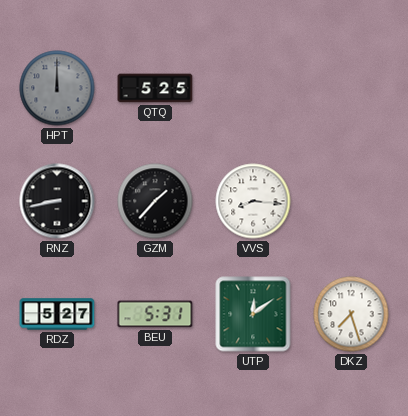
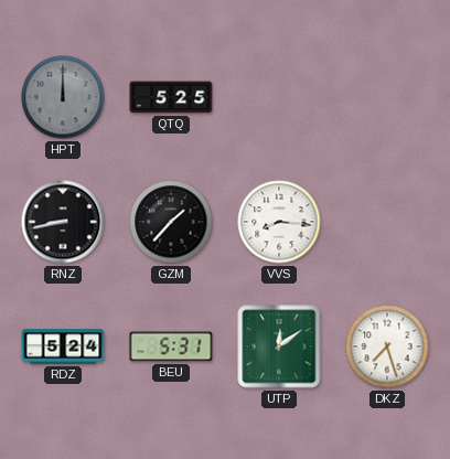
RDZ: 5:27 -> 5:24 (63, 346)
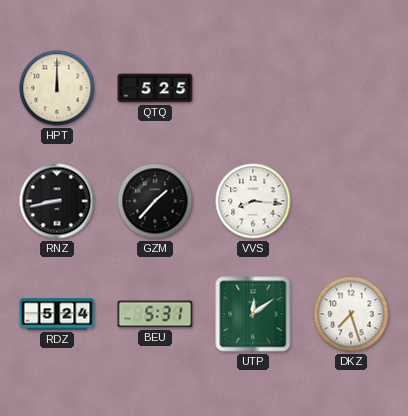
HPT dial: grey -> cream (57, 88)
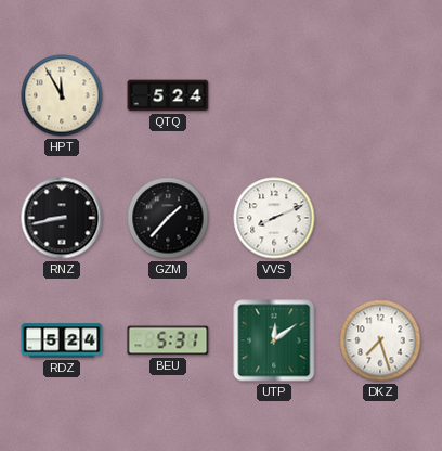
HPT: 12:00 -> 11:55 (62, 95)
QTQ: 5:25 -> 5:24 (168, 95)
VVS: 8:16 -> 8:11 (274, 218)
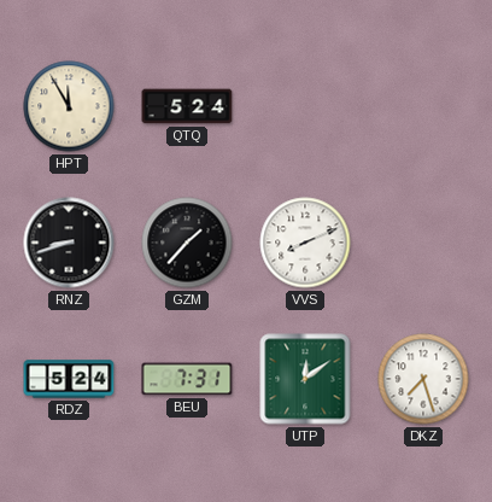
RNZ: 8:43 -> 8:42 (69, 243)
BEU: 5:31 -> 7:31 (187, 379)
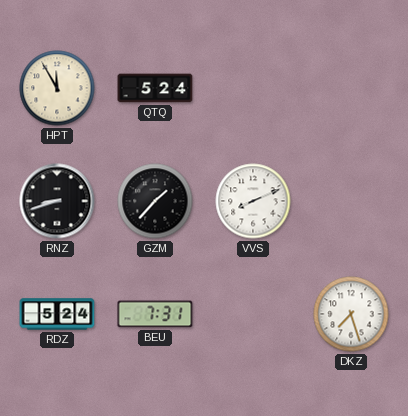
UTP: 12:09 -> none (305, 379)
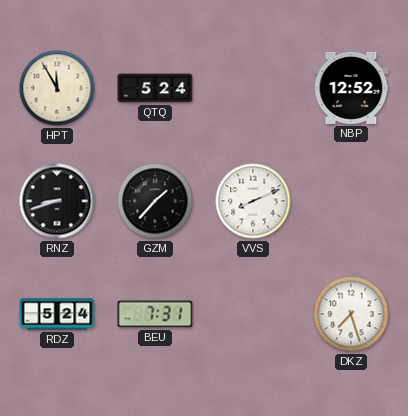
NBP: none -> 12:52 (351, 88)
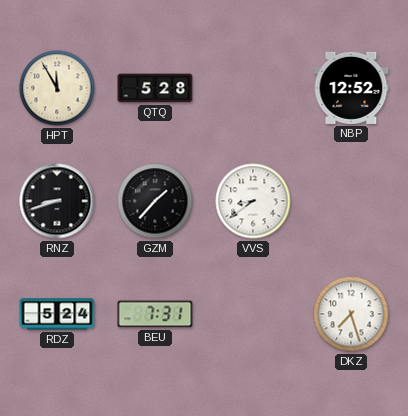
QTQ: 5:24 -> 5:28 (155, 88)
VVS: 8:11 -> 8:39 (253, 201)
